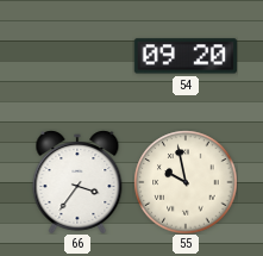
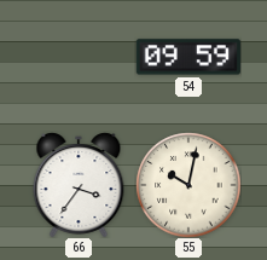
54: 09:20 -> 09:59 (188, 57)
55: 9:58 -> 10:02 (188, 185)
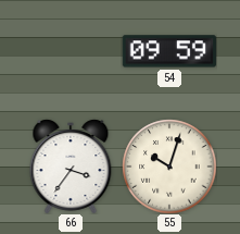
55: 10:02 -> 10:03 (169, 167)
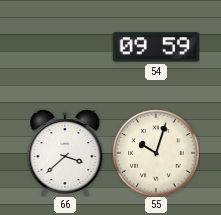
66: 3:36 -> 3:38 (65, 153)
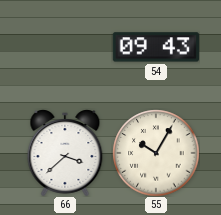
54: 09:59 -> 09:43 (156, 47)
55: 10:03 -> 10:05 (156, 153)
